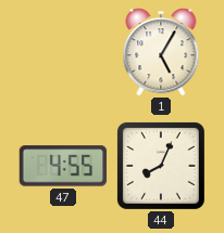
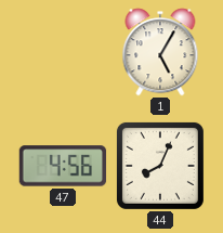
47: 4:55 -> 4:56 (63, 166)
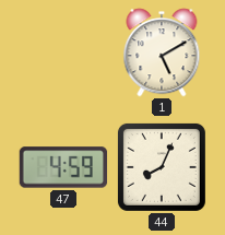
1: 5:05 -> 5:10 (162, 52)
47: 4:56 -> 4:59 (63, 167)
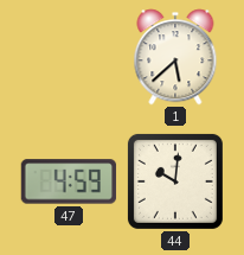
1: 5:10 -> 5:38 (175, 57)
44: 8:04 -> 10:01 (175, 181)
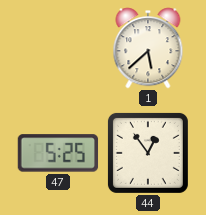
47: 4:59 -> 5:25 (58, 153)
44: 10:01 -> 12:54 (148, 153)
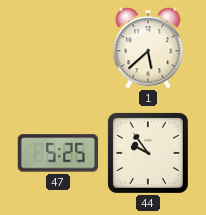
44: 12:54 -> 9:54 (148, 153)
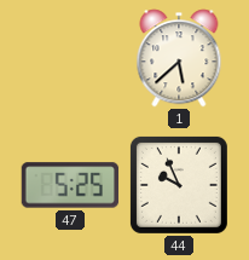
44: 9:54 -> 9:56 (179, 185)
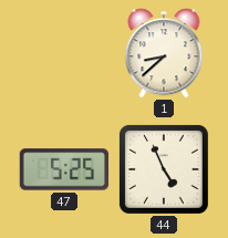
1: 5:38 -> 8:38 (164, 53)
44: 9:56 -> 4:56 (164, 169)
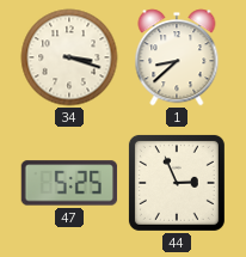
34: none -> 3:18 (69, 57)
44: 4:56 -> 2:56 (177, 183)
